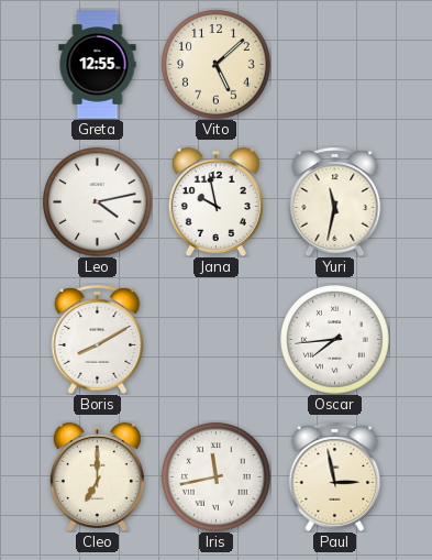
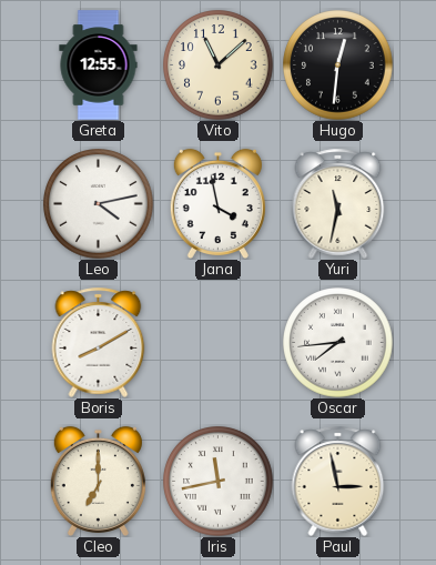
Vito: 5:08 -> 11:08 (219, 65)
Hugo: none -> 12:31 (338, 65)
Jana: 9:58 -> 3:58 (217, 203)
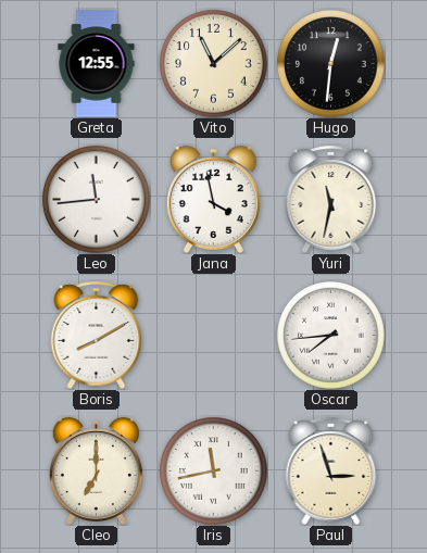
Leo: 4:13 -> 11:44 (97, 200)
Paul: 2:58 -> 2:57 (331, 470)
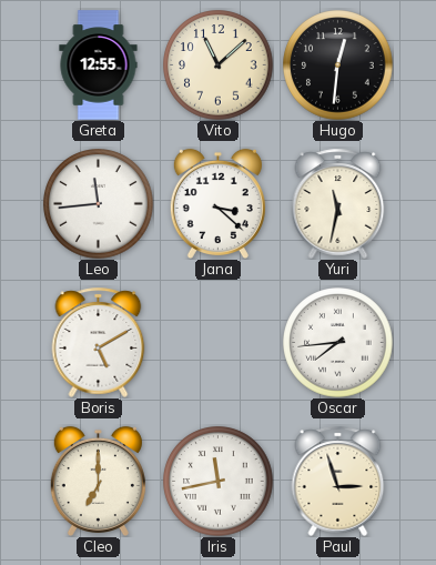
Jana: 3:58 -> 3:22 (217, 203)
Boris: 8:10 -> 5:10 (99, 342)
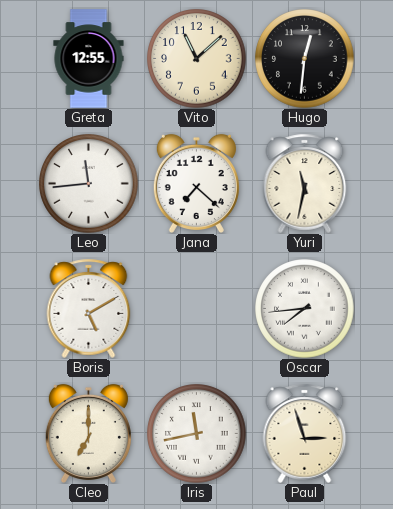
Jana: 3:22 -> 7:22 (196, 183)
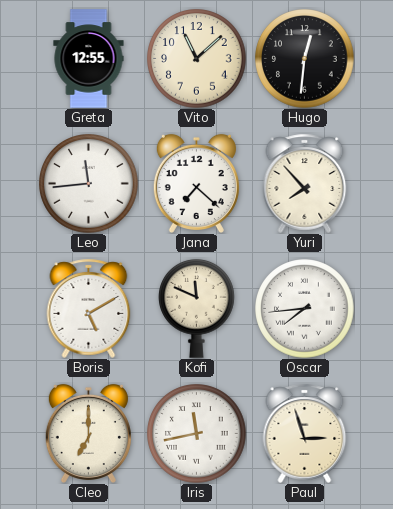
Yuri: 11:32 -> 7:53 (305, 183)
Kofi: none -> 11:49 (197, 308)
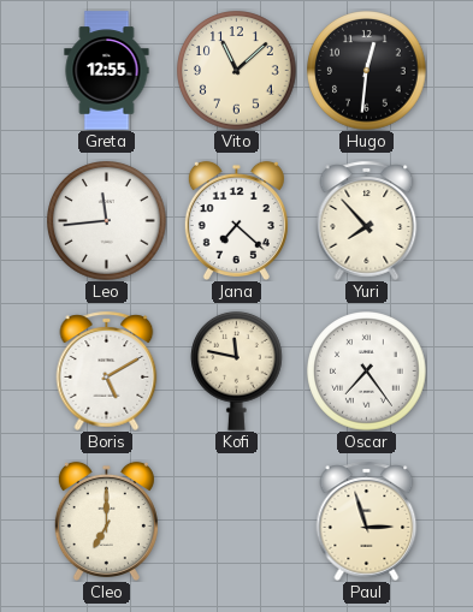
Kofi: 11:49 -> 11:47 (237, 370)
Oscar: 7:44 -> 7:24 (367, 372)
Iris: 11:43 -> none (197, 434)
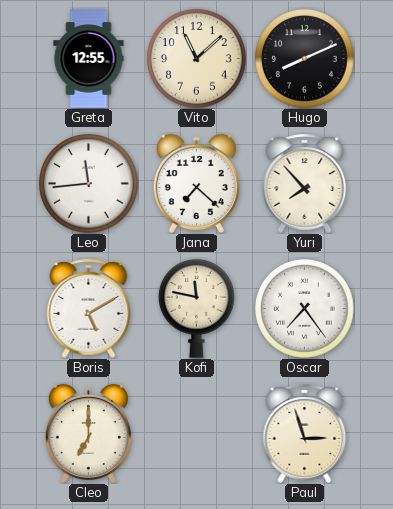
Hugo: 12:31 -> 8:11 (305, 59)
